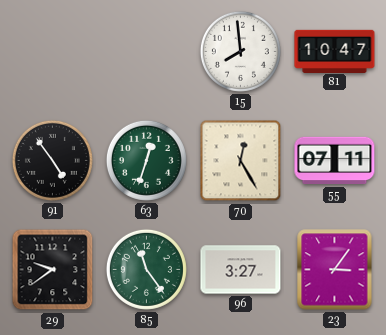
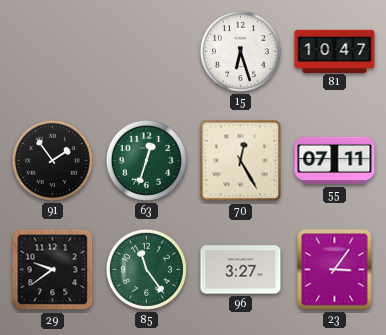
15: 7:59 -> 6:27 (240, 51)
91: 4:54 -> 1:54 (52, 160)
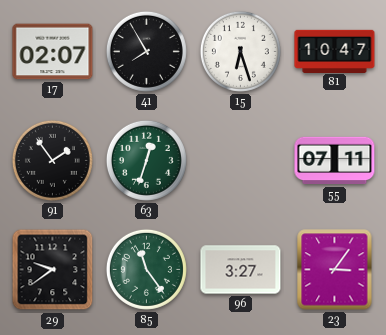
17: none -> 02:07 (53, 52)
41: none -> 7:55 (146, 51)
70: 12:25 -> none (241, 161)
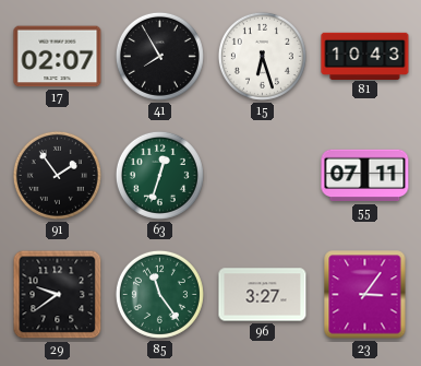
81: 10:47 -> 10:43 (365, 56)
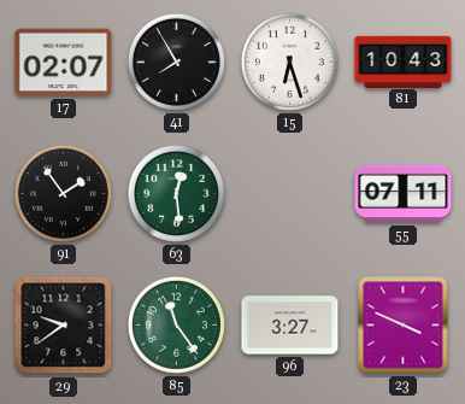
63: 12:33 -> 12:29 (176, 193)
23: 3:06 -> 3:49 (404, 326)
